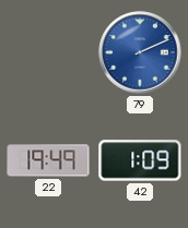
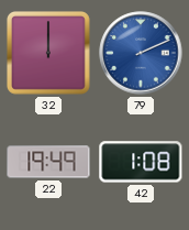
32: none -> 12:00 (48, 53)
42: 1:09 -> 1:08 (141, 162)
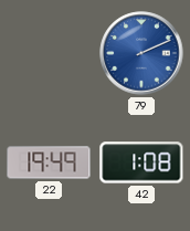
32: 12:00 -> none (48, 53)
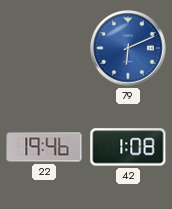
79: 2:11 -> 6:11 (128, 48)
22: 19:49 -> 19:46 (44, 147)
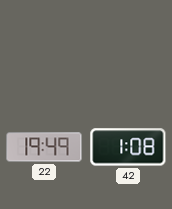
79: 6:11 -> none (128, 48)
22: 19:46 -> 19:49 (44, 147)
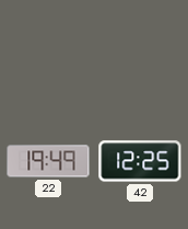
42: 1:08 -> 12:25 (140, 161)
